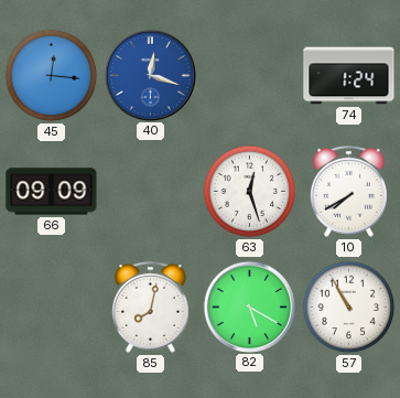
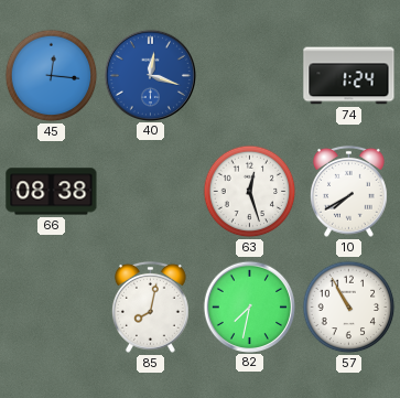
66: 09:09 -> 08:38 (52, 192)
82: 5:20 -> 7:32 (249, 306)
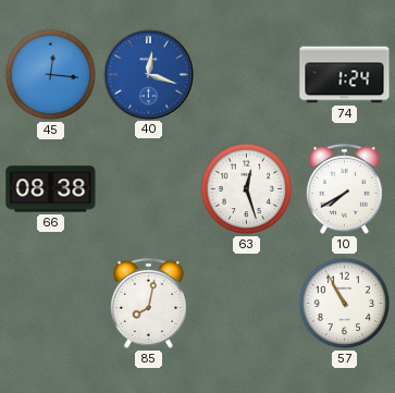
82: 7:32 -> none (249, 306)
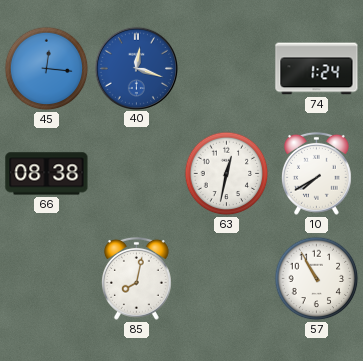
63: 12:27 -> 12:32 (227, 174)
